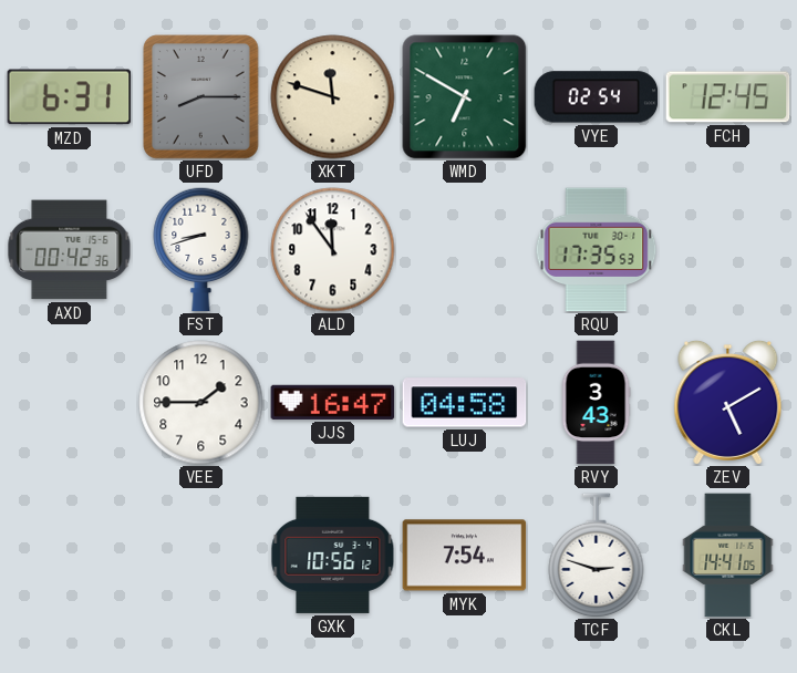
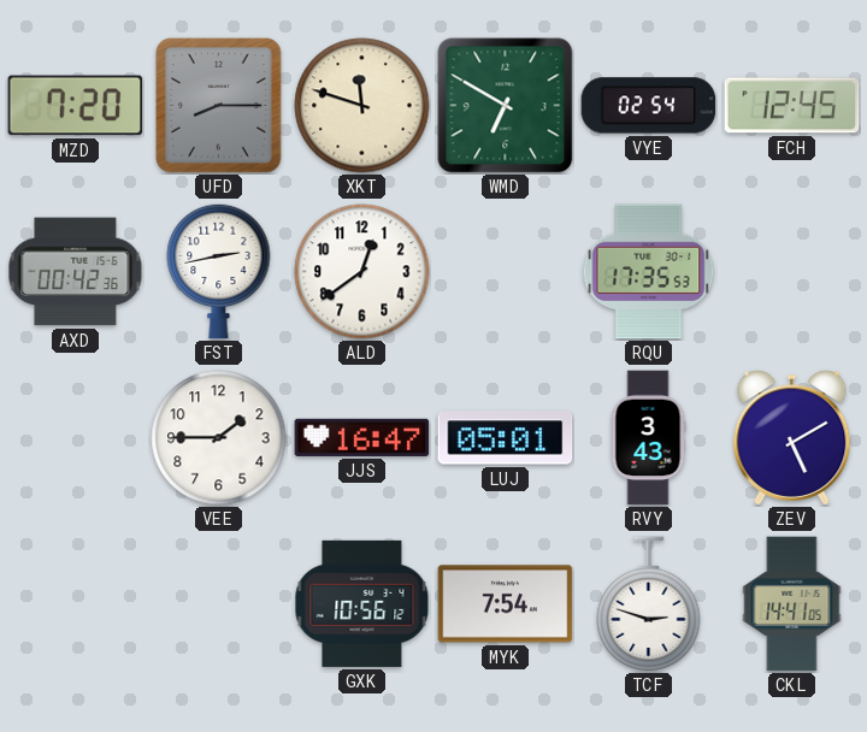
MZD: 6:31 -> 7:20 (76, 106)
FST: 8:42 -> 2:43 (219, 271)
ALD: 11:54 -> 12:39 (362, 272)
LUJ: 04:58 -> 05:01 (506, 438)
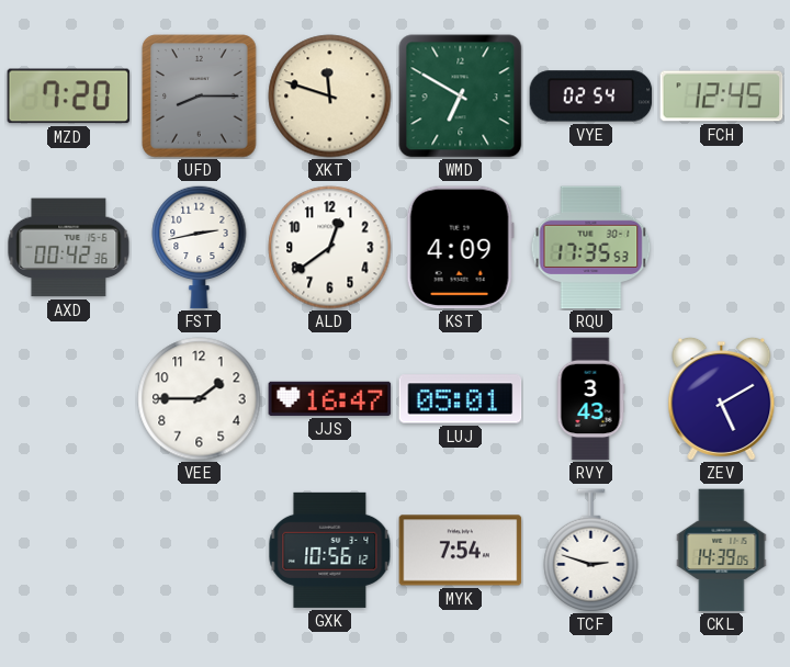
KST: none -> 4:09 (460, 248)
CKL: 14:41 -> 14:39 (722, 551)
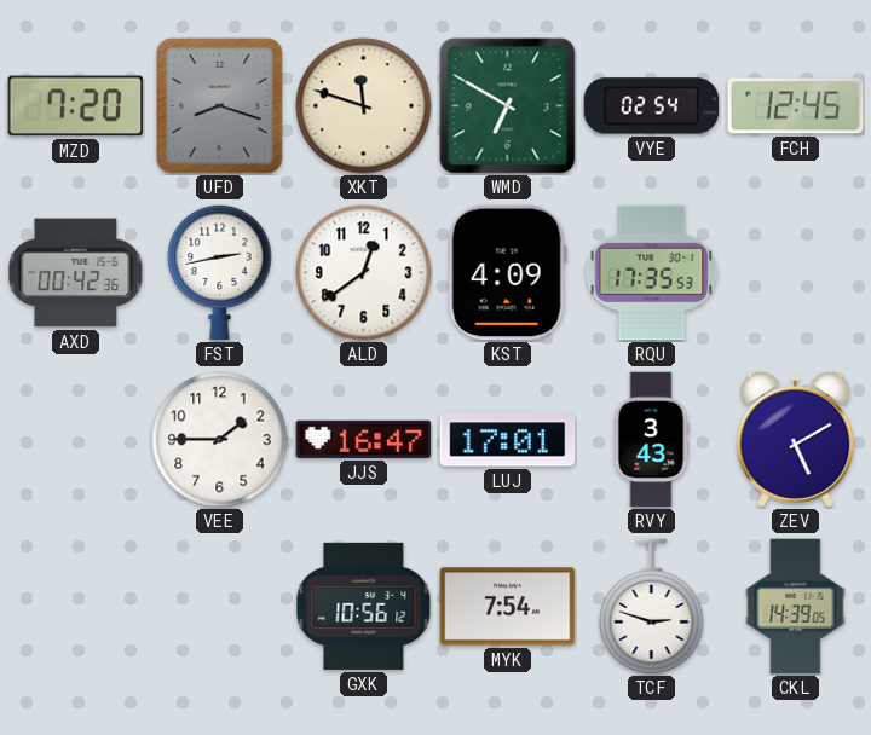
UFD: 8:15 -> 8:18 (220, 106)
LUJ: 05:01 -> 17:01 (508, 440)
